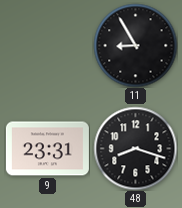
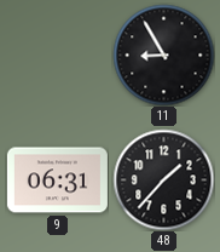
9: 23:31 -> 06:31 (57, 181)
48: 8:18 -> 1:37 (163, 179)
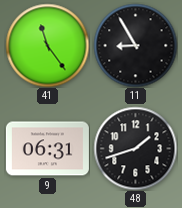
41: none -> 11:24 (47, 45)
48: 1:37 -> 1:42 (135, 148)
